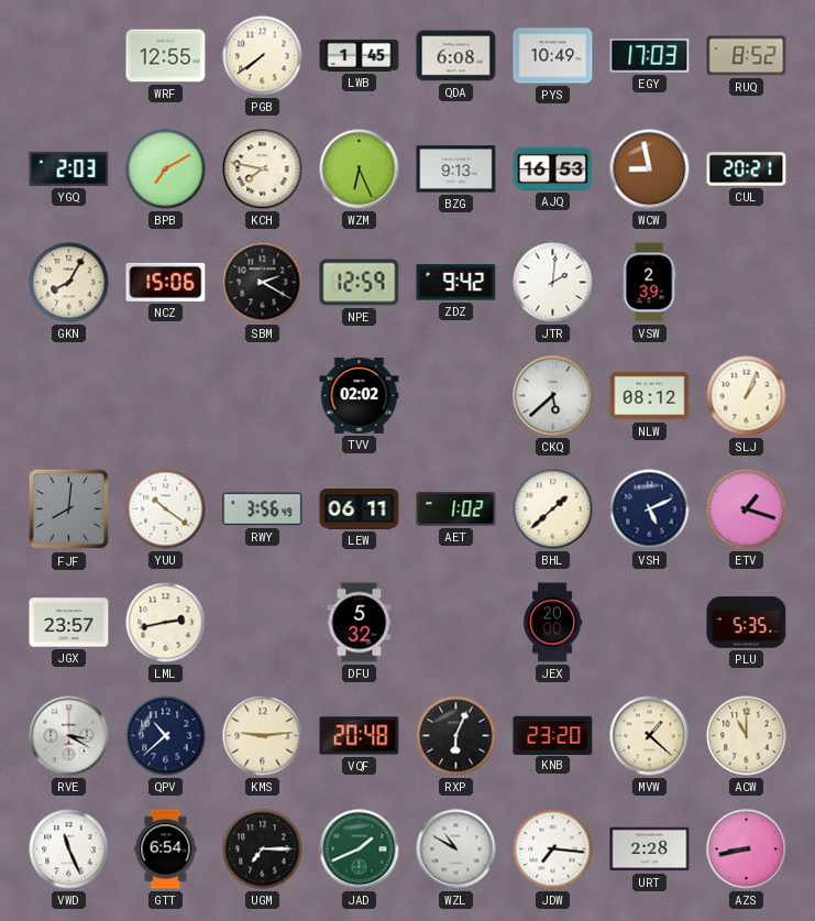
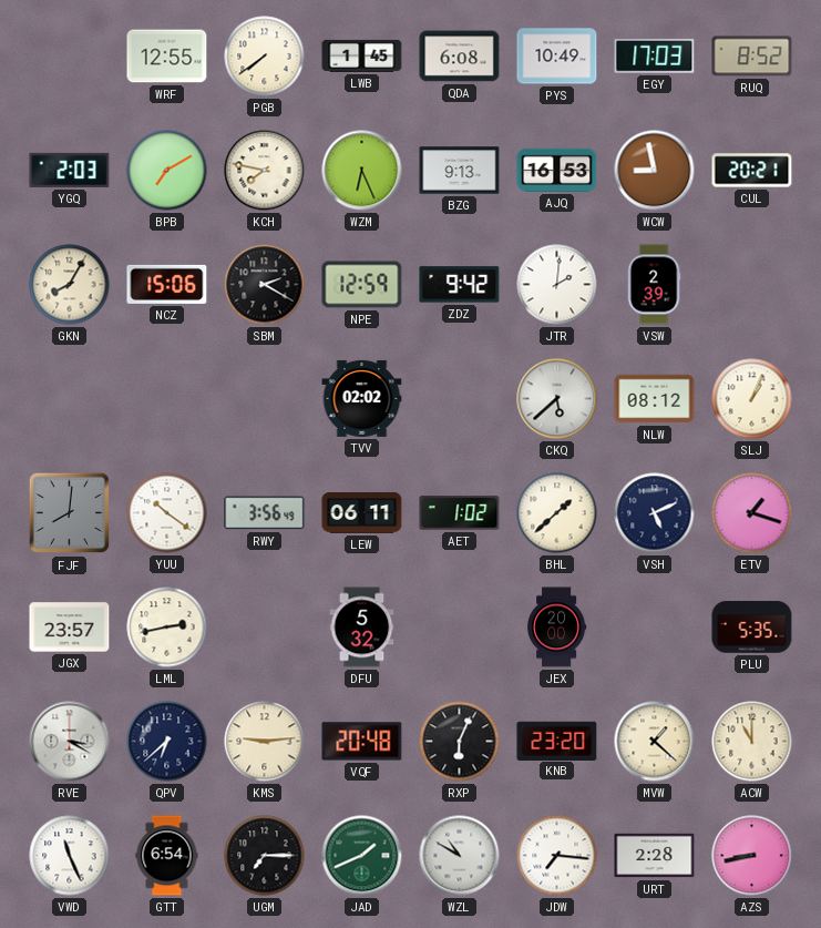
QPV: 10:38 -> 6:38 (167, 742)
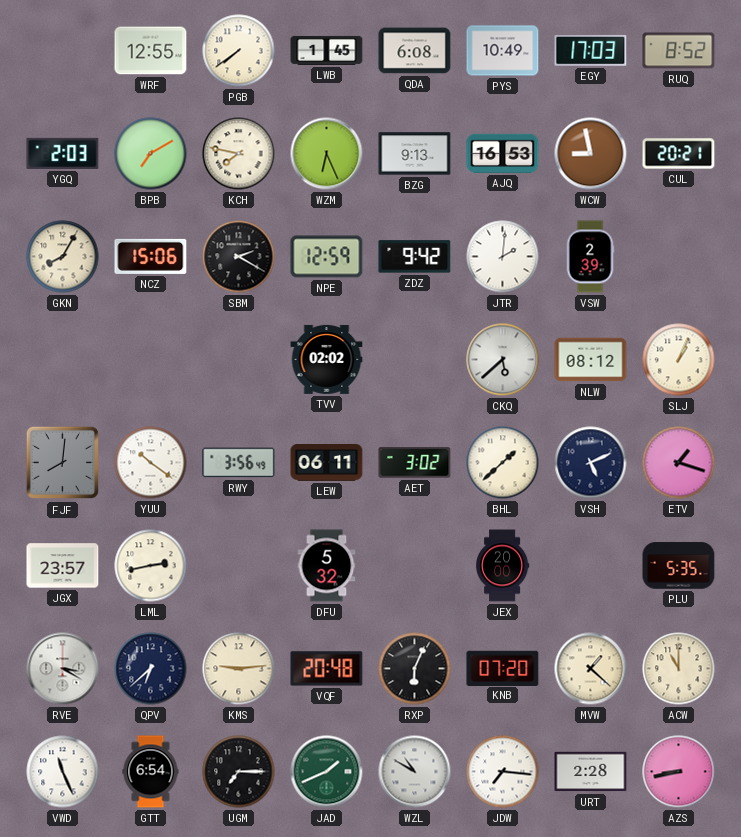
AET: 1:02 -> 3:02 (415, 463)
KNB: 23:20 -> 07:20 (503, 668)
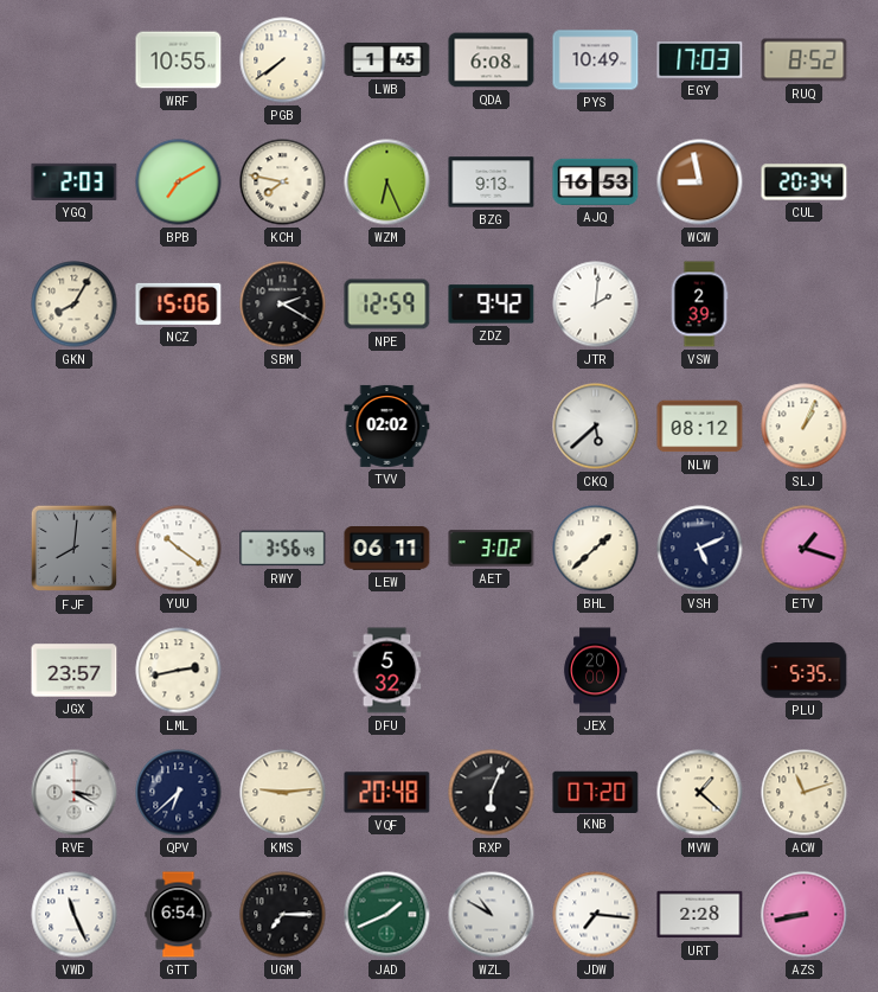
WRF: 12:55 -> 10:55 (179, 60)
CUL: 20:21 -> 20:34 (805, 183)
ACW: 11:00 -> 11:12 (805, 793)
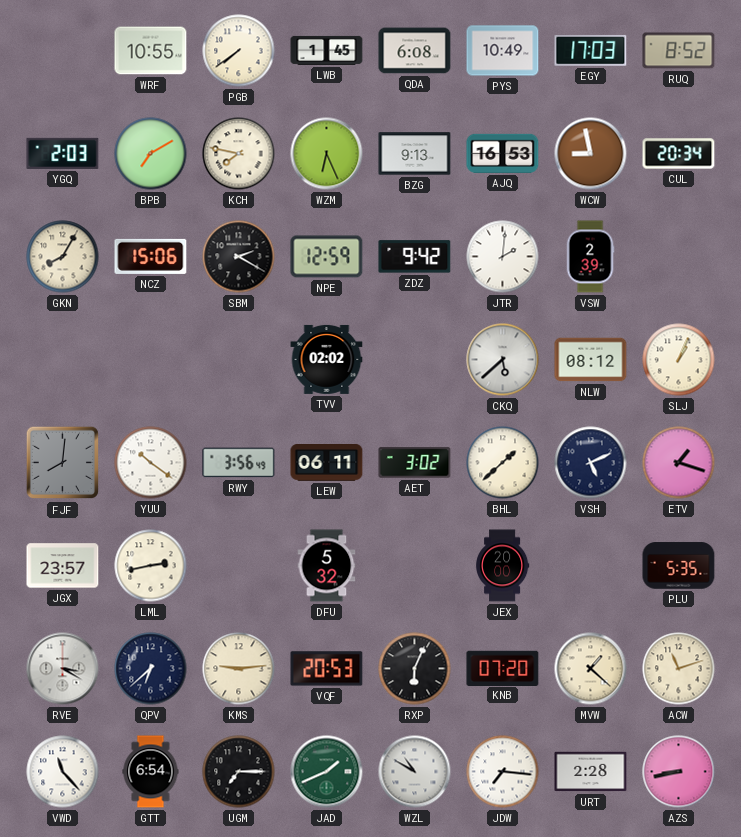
VQF: 20:48 -> 20:53 (327, 669)
VWD: 11:26 -> 11:23 (63, 772)
